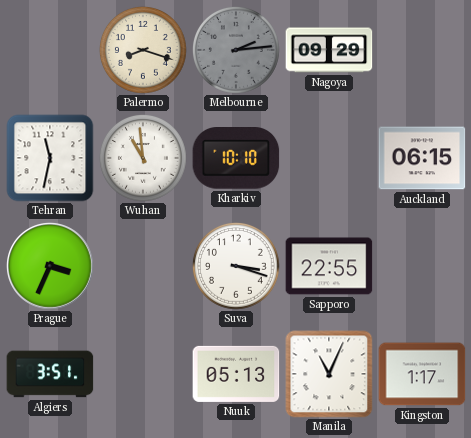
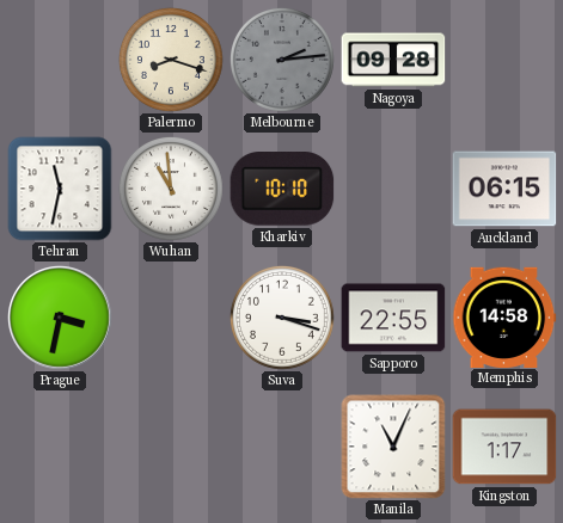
Nagoya: 09:29 -> 09:28 (393, 60)
Prague: 3:34 -> 3:32 (61, 319)
Memphis: none -> 14:58 (504, 316)
Algiers: 3:51 -> none (50, 374)
Nuuk: 05:13 -> none (236, 374)
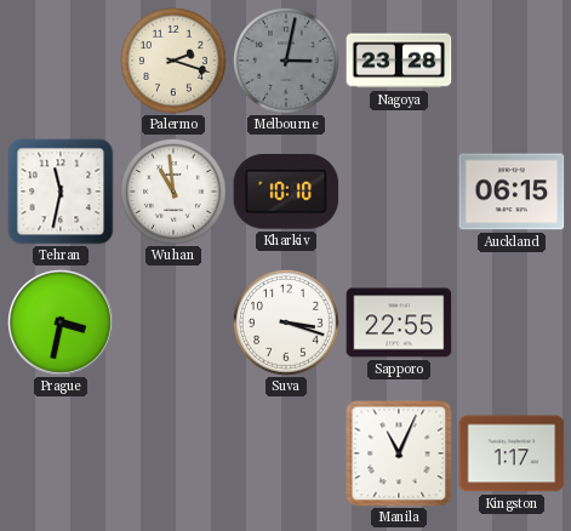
Palermo: 8:18 -> 2:18 (173, 61)
Melbourne: 2:14 -> 3:02 (286, 61)
Nagoya: 09:28 -> 23:28 (399, 61)
Memphis: 14:58 -> none (504, 316)
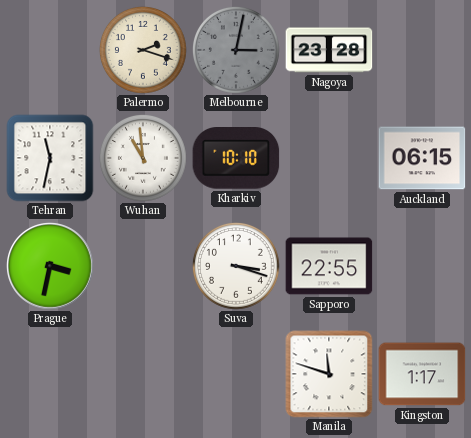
Manila: 11:04 -> 11:48 (329, 374)
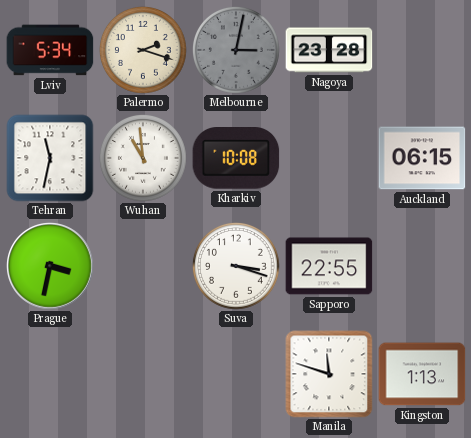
Lviv: none -> 5:34 (50, 50)
Kharkiv: 10:10 -> 10:08 (236, 158)
Kingston: 1:17 -> 1:13 (422, 374)
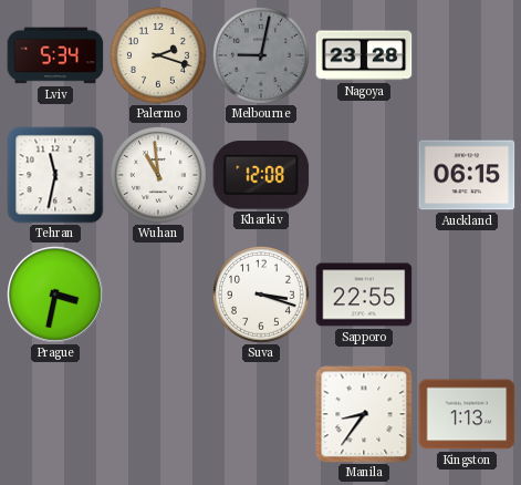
Melbourne: 3:02 -> 9:02 (261, 55)
Kharkiv: 10:08 -> 12:08 (261, 175)
Manila: 11:48 -> 8:36 (364, 414)
